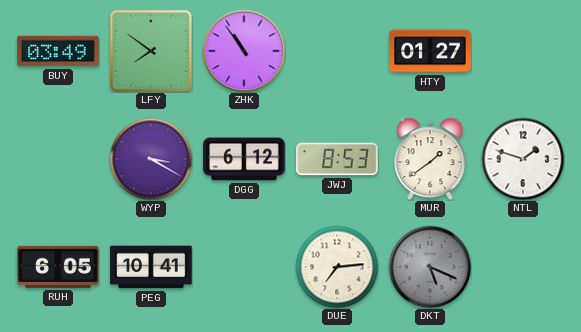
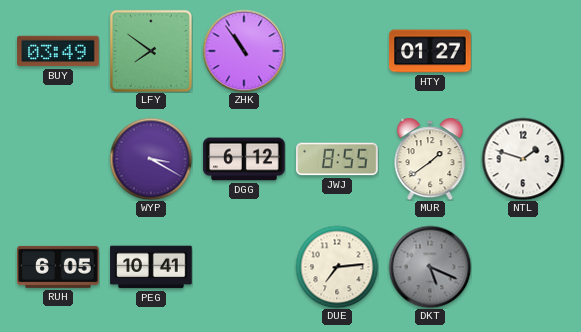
JWJ: 8:53 -> 8:55 (337, 159)
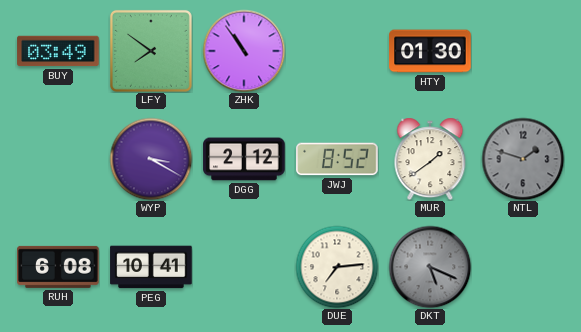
HTY: 01:27 -> 01:30 (430, 51)
DGG: 6:12 -> 2:12 (244, 159)
JWJ: 8:55 -> 8:52 (337, 159)
NTL dial: white -> grey (523, 159)
RUH: 6:05 -> 6:08 (58, 267)
